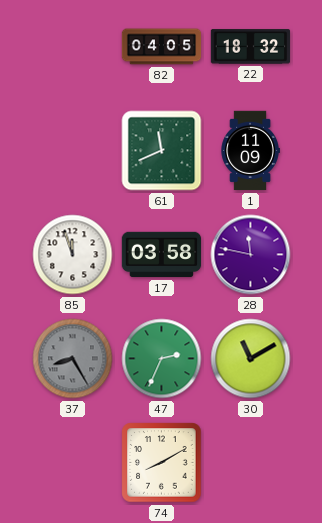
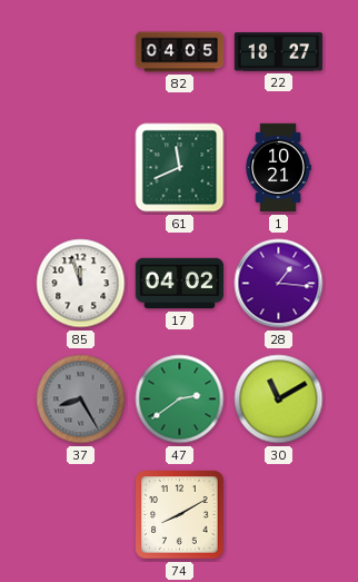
22: 18:32 -> 18:27 (279, 52)
1: 11:09 -> 10:21 (278, 168)
17: 03:58 -> 04:02 (180, 284)
28: 11:47 -> 1:16 (279, 284)
47: 2:34 -> 2:39 (180, 399)
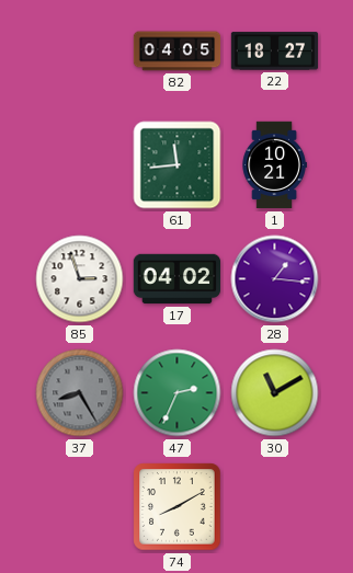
61: 11:41 -> 11:44 (178, 165)
85: 11:57 -> 2:57 (80, 279)
47: 2:39 -> 2:34 (178, 393)
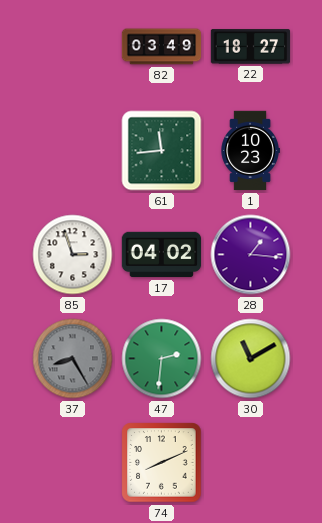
82: 04:05 -> 03:49 (162, 47)
1: 10:21 -> 10:23 (250, 151)
47: 2:34 -> 2:31 (162, 359)
74: 8:10 -> 8:11 (162, 463)
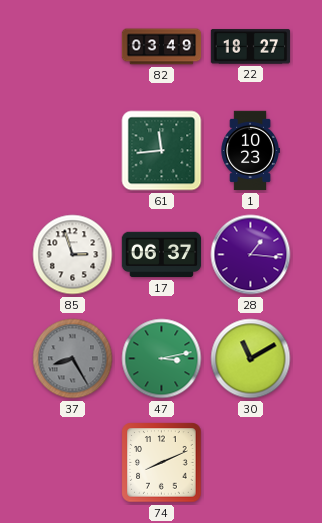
17: 04:02 -> 06:37 (162, 255)
47: 2:31 -> 3:13 (162, 359)
